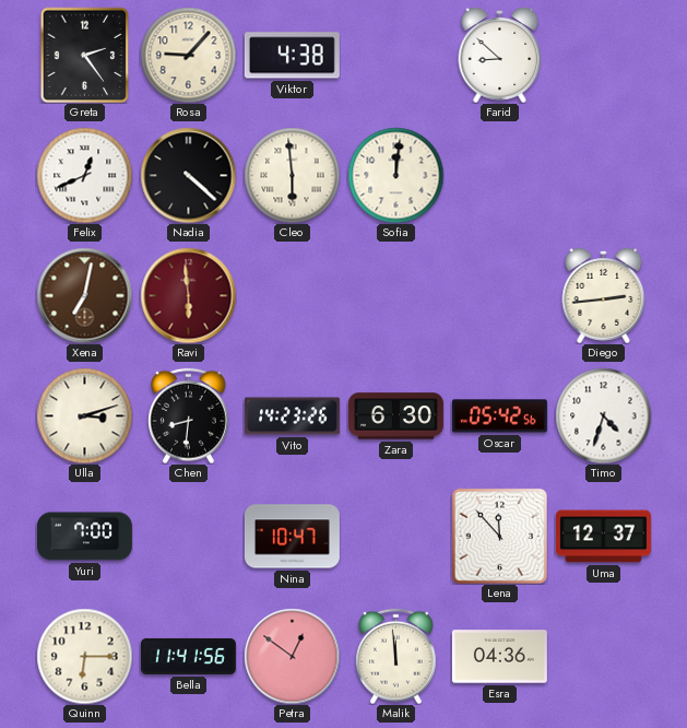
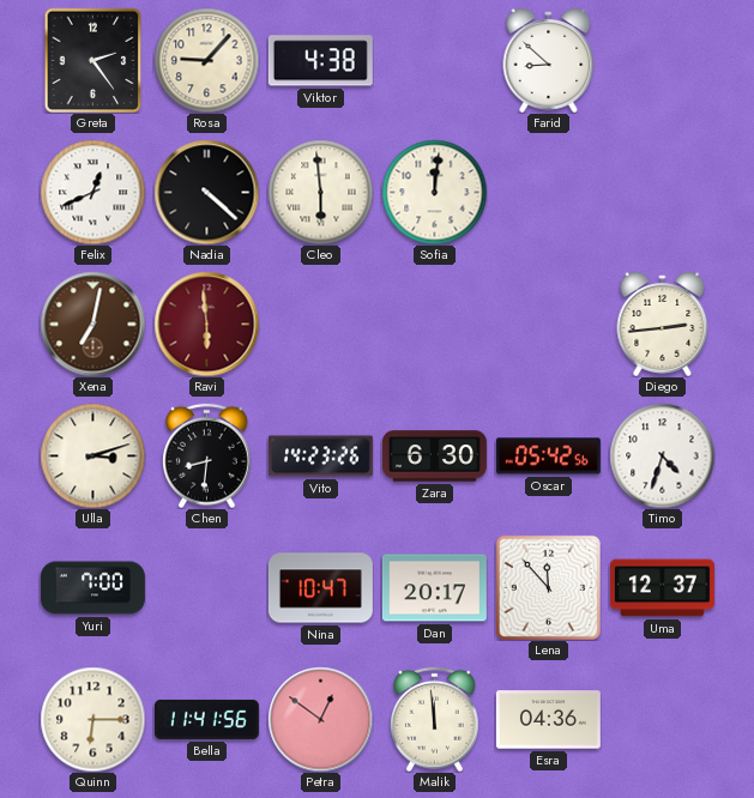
Dan: none -> 20:17 (434, 588)
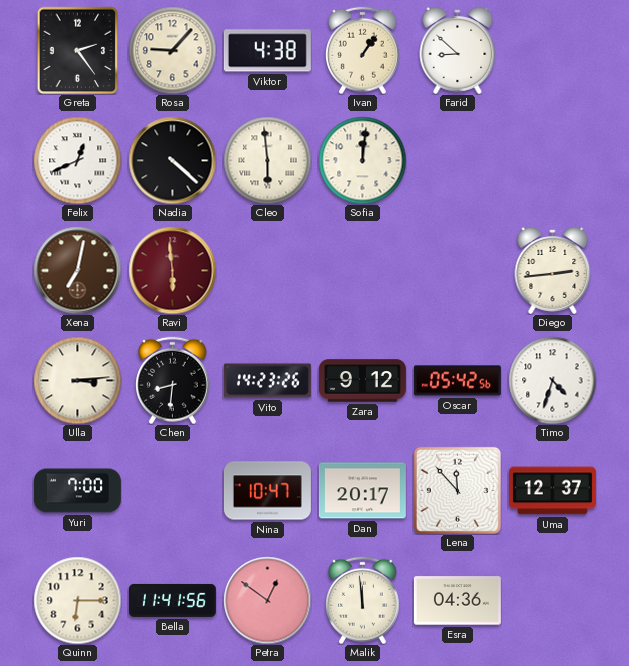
Ivan: none -> 1:06 (363, 50)
Ulla: 3:12 -> 3:14 (77, 380)
Zara: 6:30 -> 9:12 (362, 381)
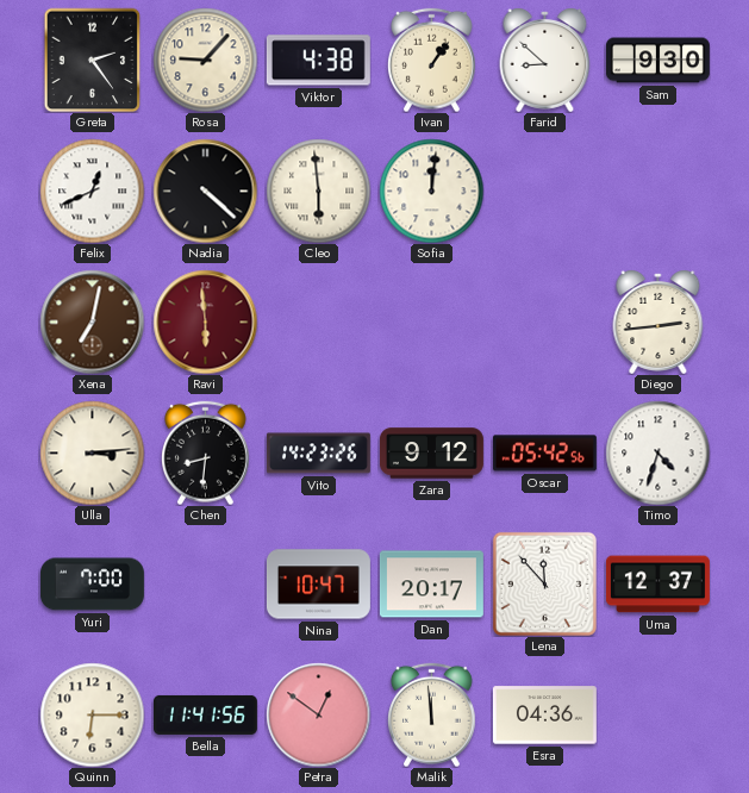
Sam: none -> 9:30 (657, 61)
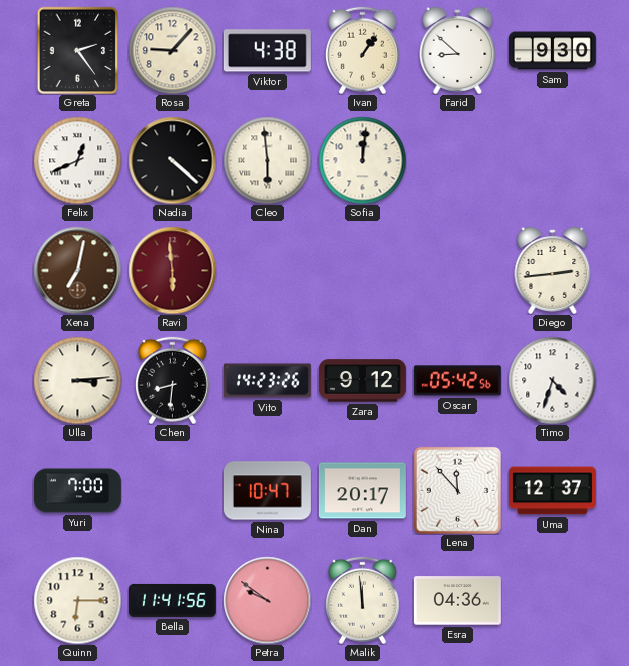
Petra: 12:51 -> 9:51 (267, 600)
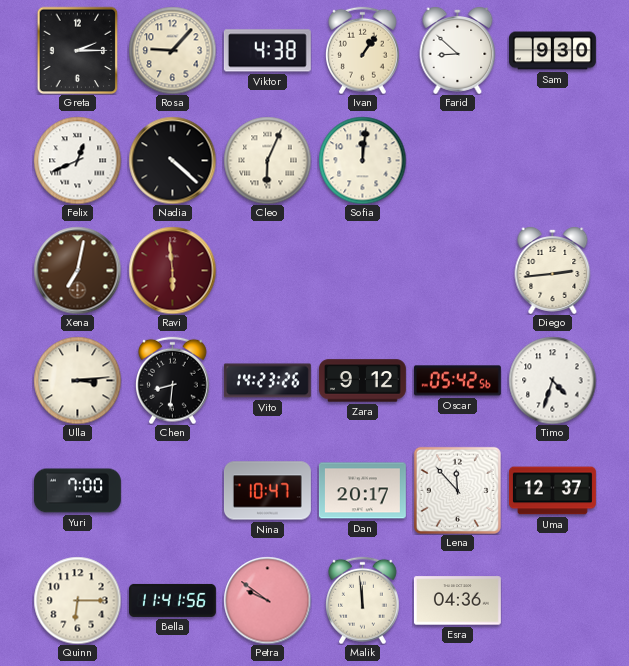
Greta: 2:24 -> 2:15 (78, 50)
Cleo: 5:59 -> 6:04 (267, 160)
